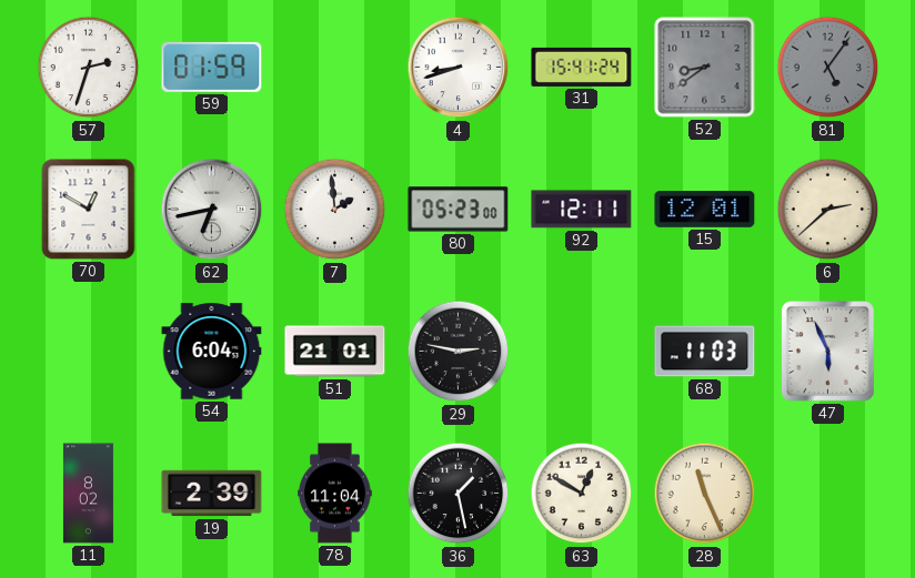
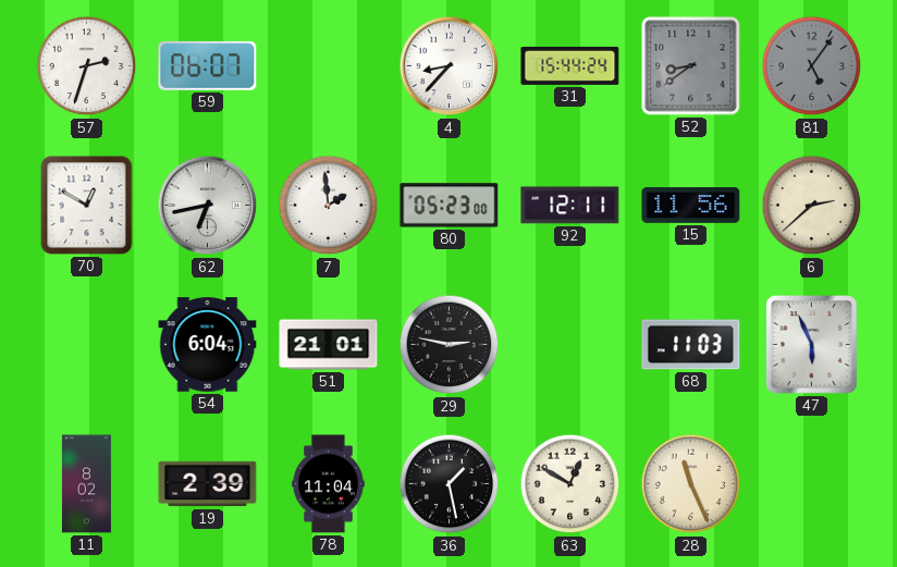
59: 01:59 -> 06:07 (208, 65)
4: 8:42 -> 8:37 (450, 66)
31: 15:41 -> 15:44 (570, 65)
15: 12:01 -> 11:56 (691, 206)
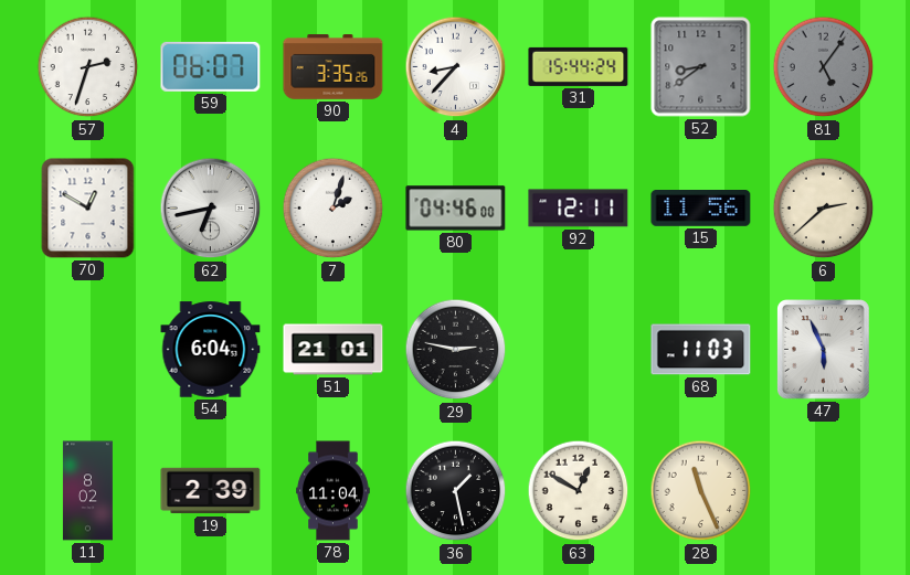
90: none -> 3:35 (334, 67)
7: 1:59 -> 2:03 (334, 209)
80: 05:23 -> 04:46 (456, 209)
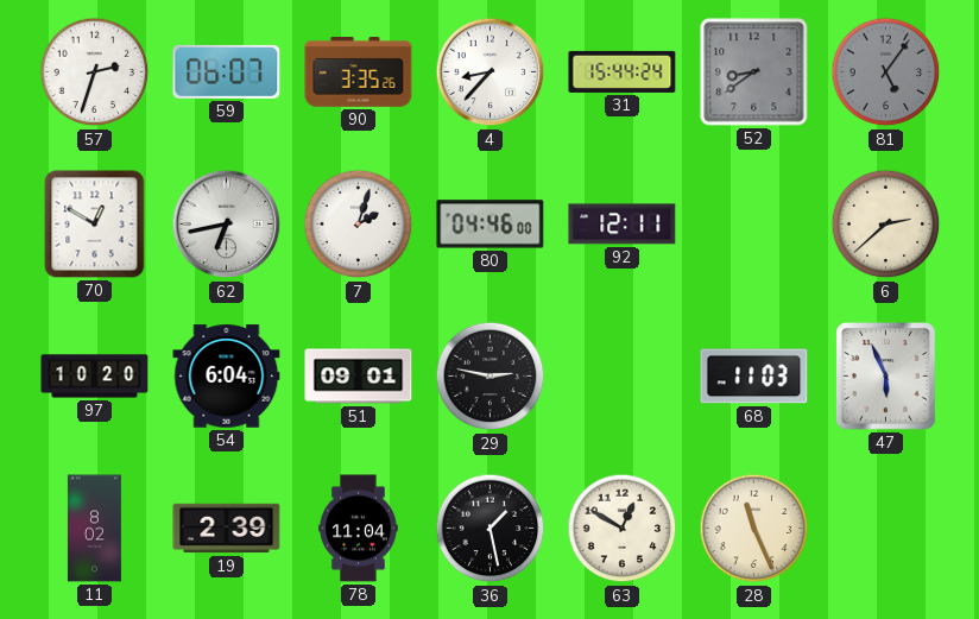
15: 11:56 -> none (701, 209)
97: none -> 10:20 (95, 377)
51: 21:01 -> 09:01 (359, 377)
